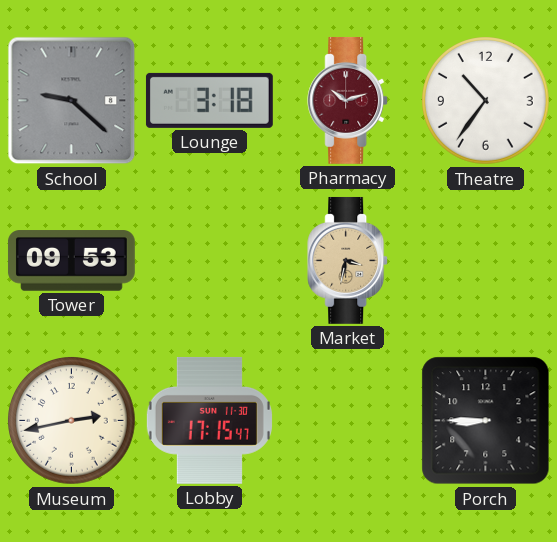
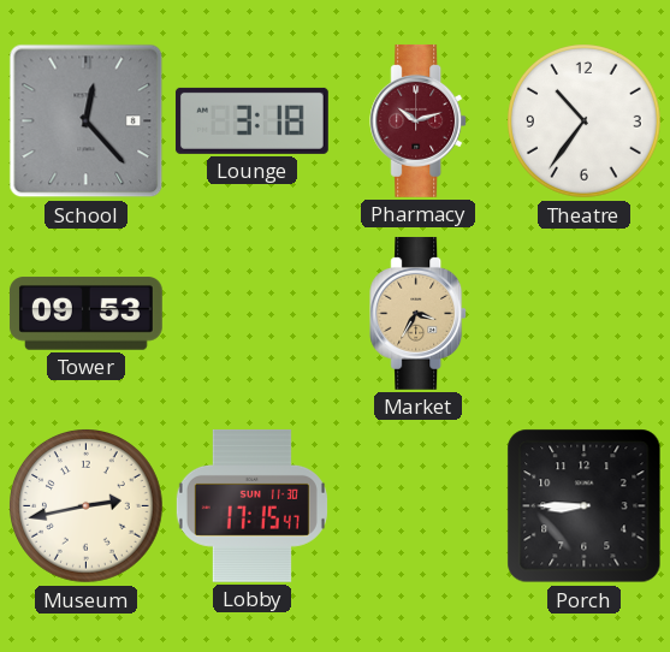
School: 9:22 -> 12:23 (87, 121)
Market: 3:32 -> 3:35 (419, 313)
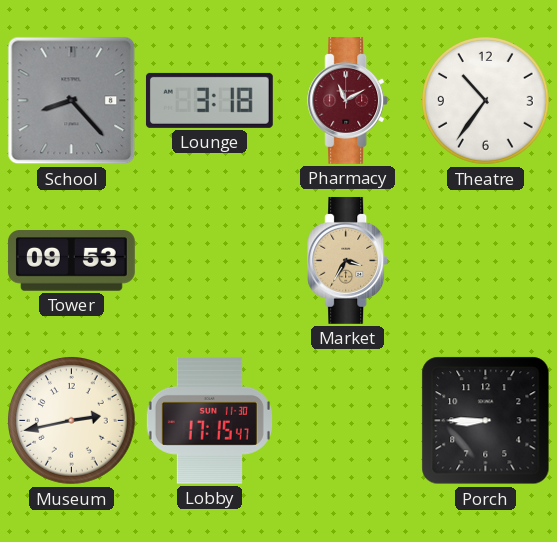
School: 12:23 -> 8:23 (72, 101)
Pharmacy: 10:12 -> 11:10 (348, 100)
